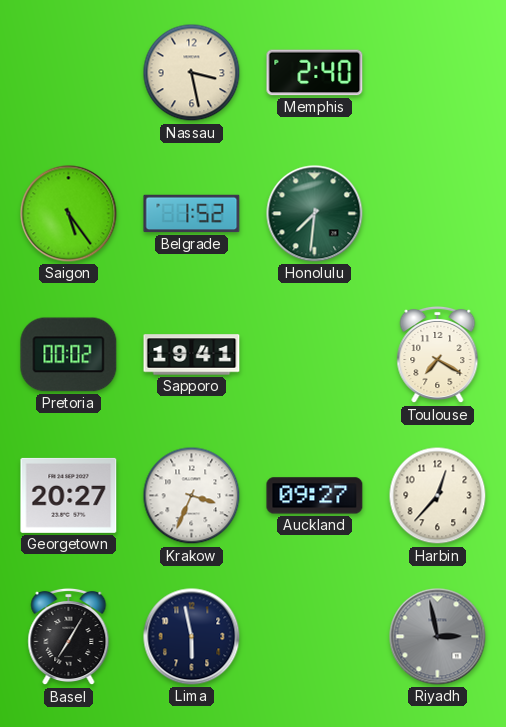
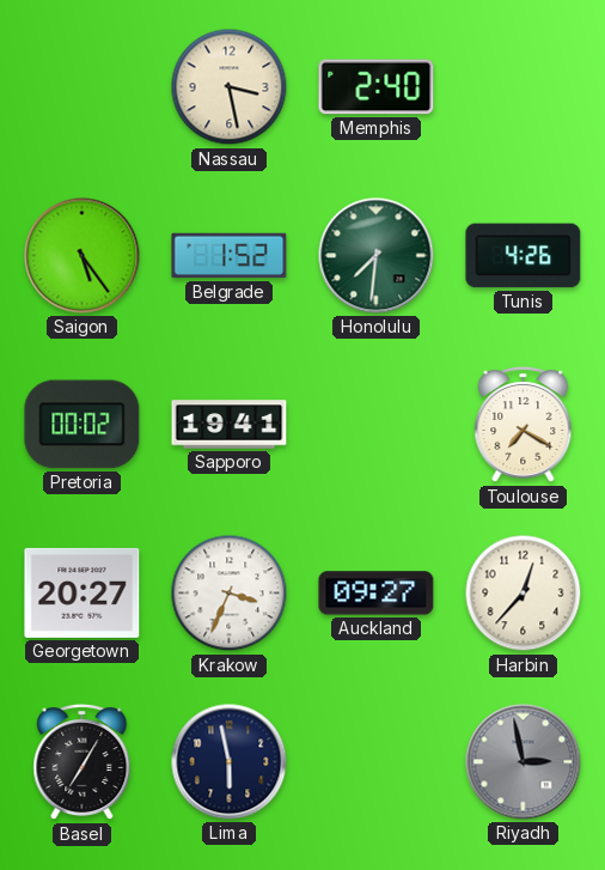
Tunis: none -> 4:26 (524, 256)
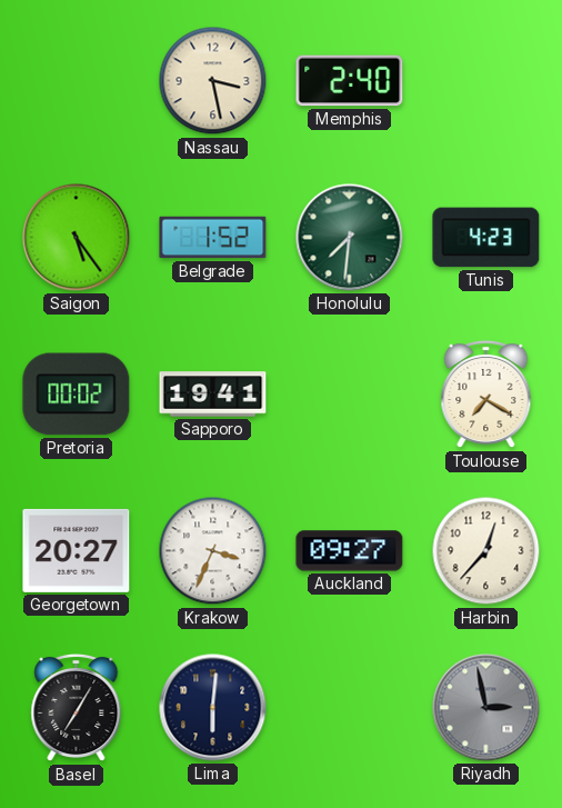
Tunis: 4:26 -> 4:23 (486, 238)
Lima: 5:58 -> 6:01 (213, 708)
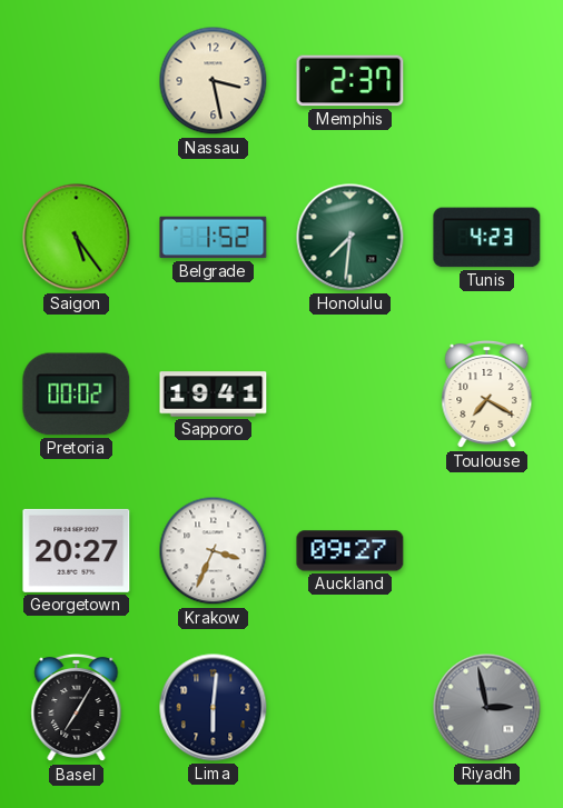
Memphis: 2:40 -> 2:37 (350, 81)
Harbin: 12:37 -> none (486, 551)
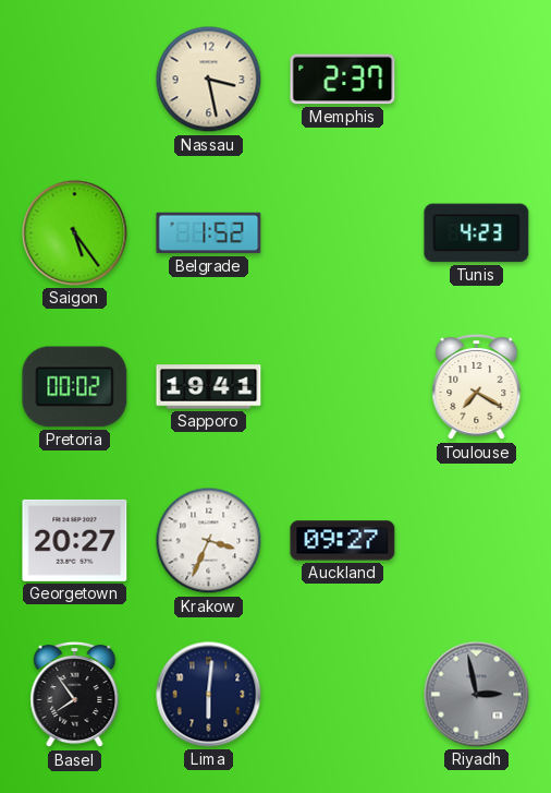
Honolulu: 7:31 -> none (350, 238)
Basel: 7:05 -> 7:54 (75, 695)
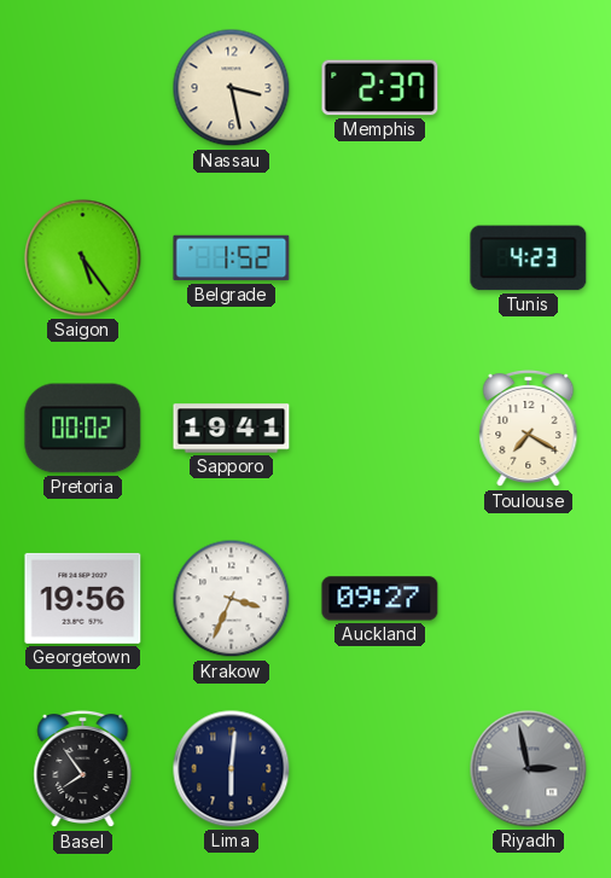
Georgetown: 20:27 -> 19:56 (83, 598)
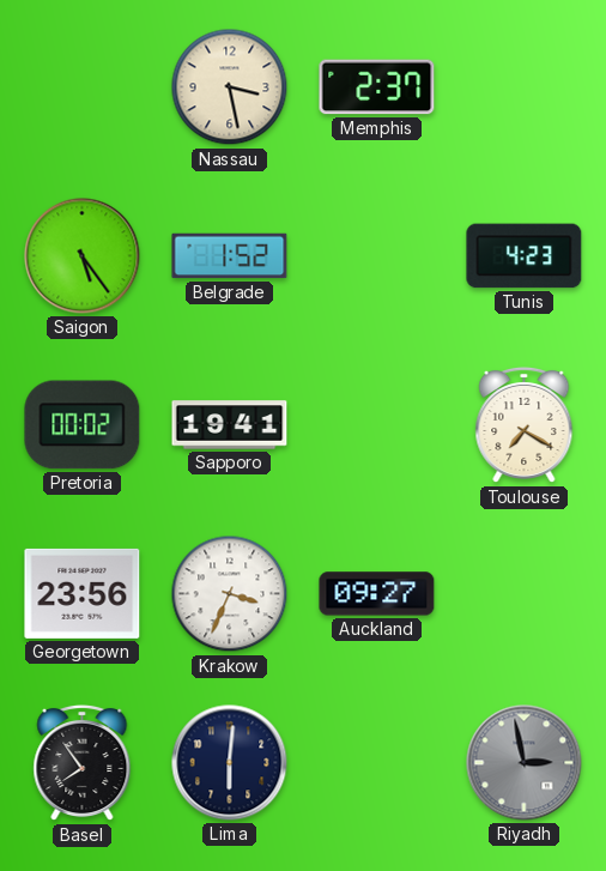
Georgetown: 19:56 -> 23:56 (83, 593)
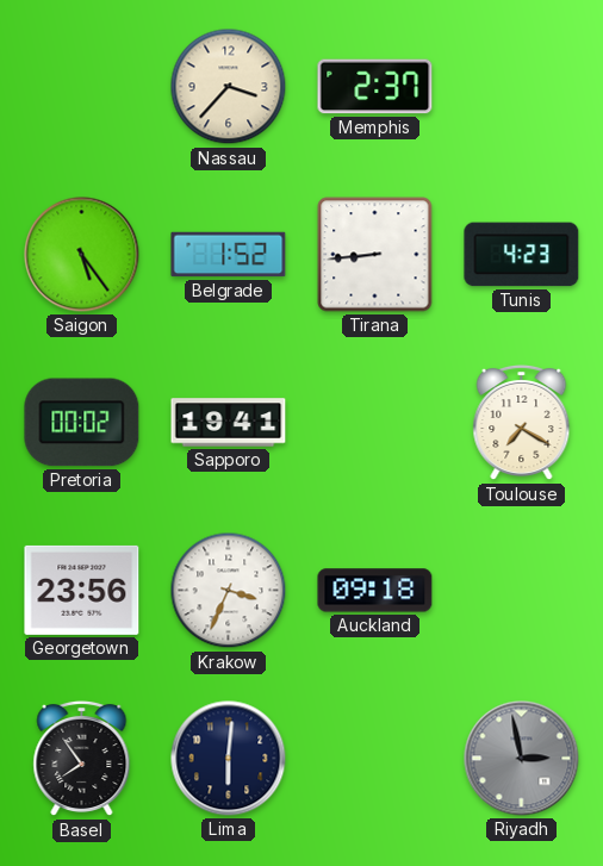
Nassau: 3:28 -> 3:37 (229, 87)
Tirana: none -> 8:44 (375, 255)
Auckland: 09:27 -> 09:18 (375, 591)
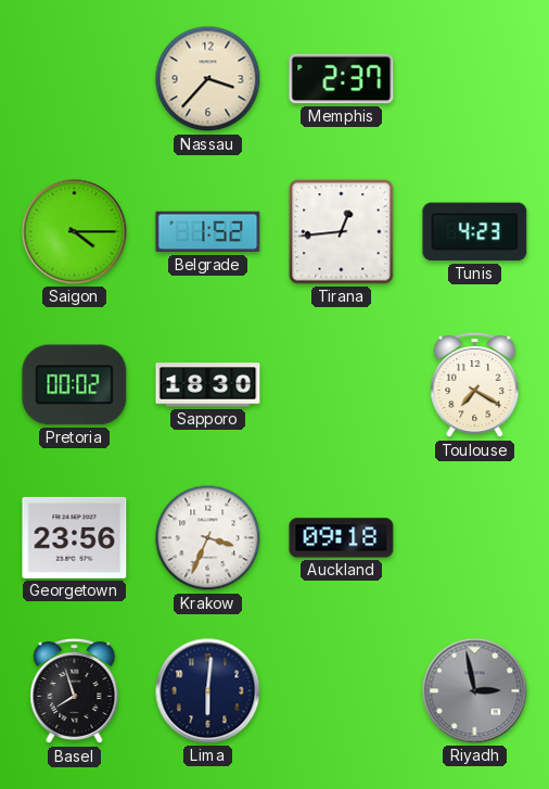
Saigon: 5:24 -> 4:15 (75, 232)
Tirana: 8:44 -> 12:44 (342, 232)
Sapporo: 19:41 -> 18:30 (208, 385)
Basel: 7:54 -> 7:57 (75, 691)
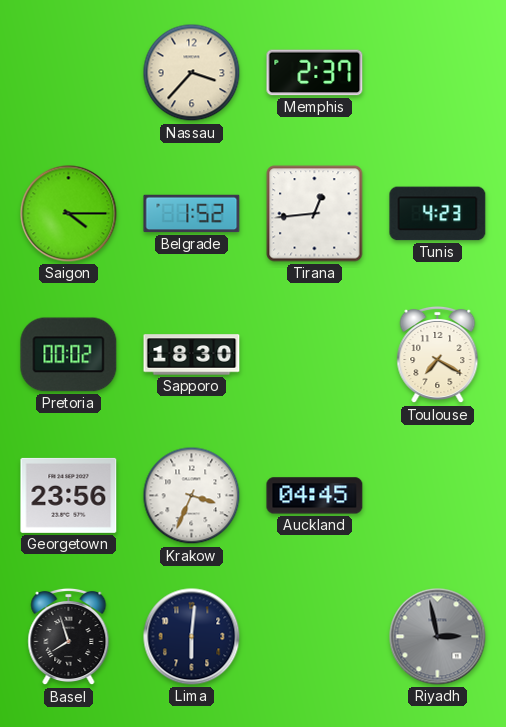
Auckland: 09:18 -> 04:45 (315, 496)
